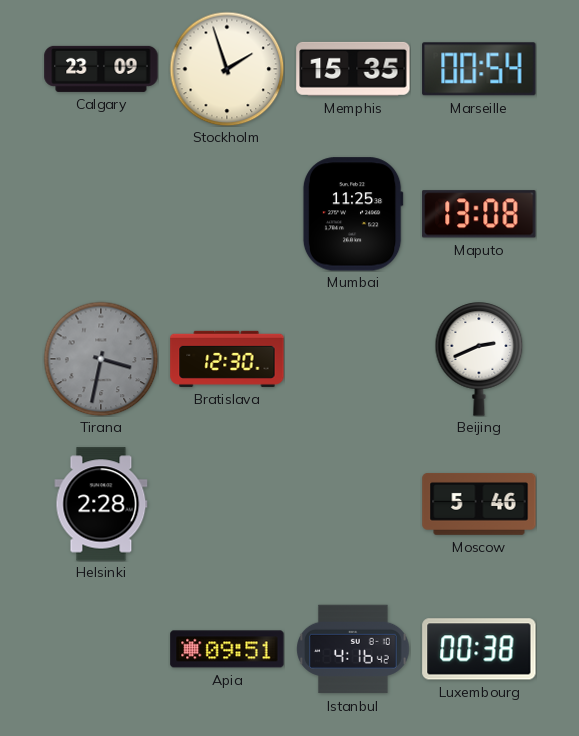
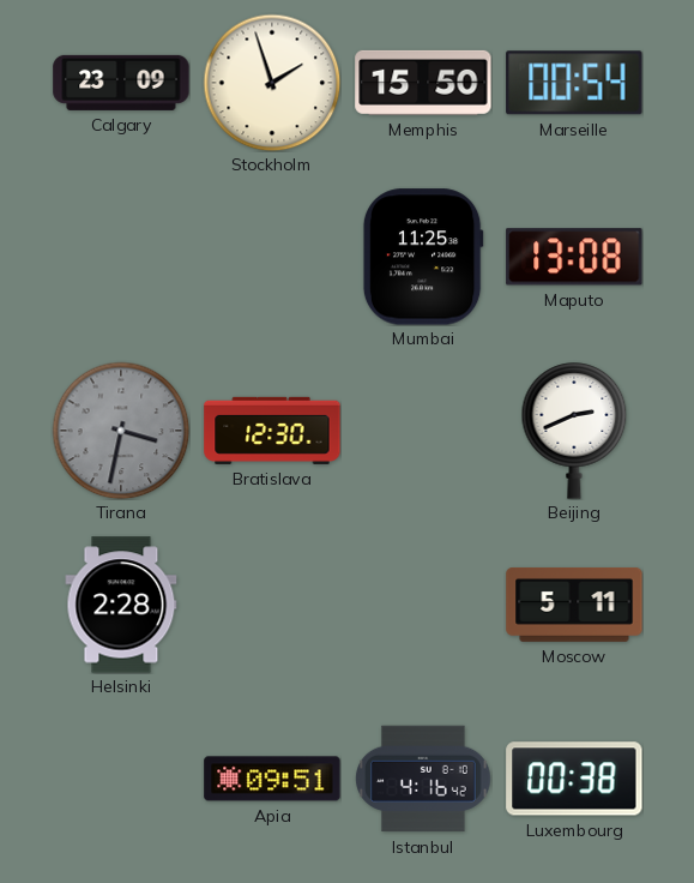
Memphis: 15:35 -> 15:50 (423, 83)
Moscow: 5:46 -> 5:11 (574, 606)
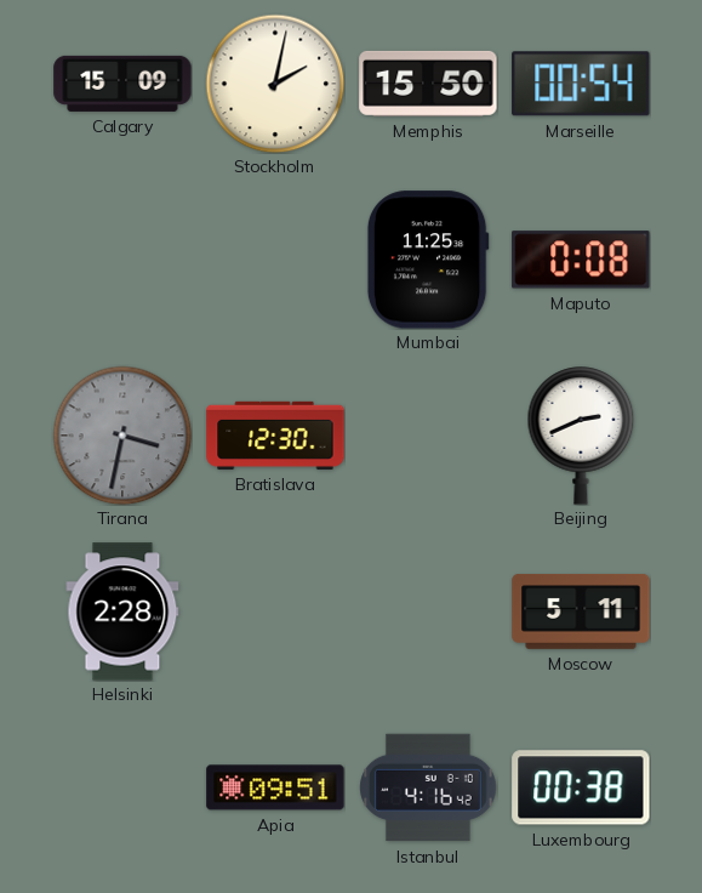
Calgary: 23:09 -> 15:09 (122, 84)
Stockholm: 1:57 -> 2:02 (275, 84)
Maputo: 13:08 -> 0:08 (581, 260)
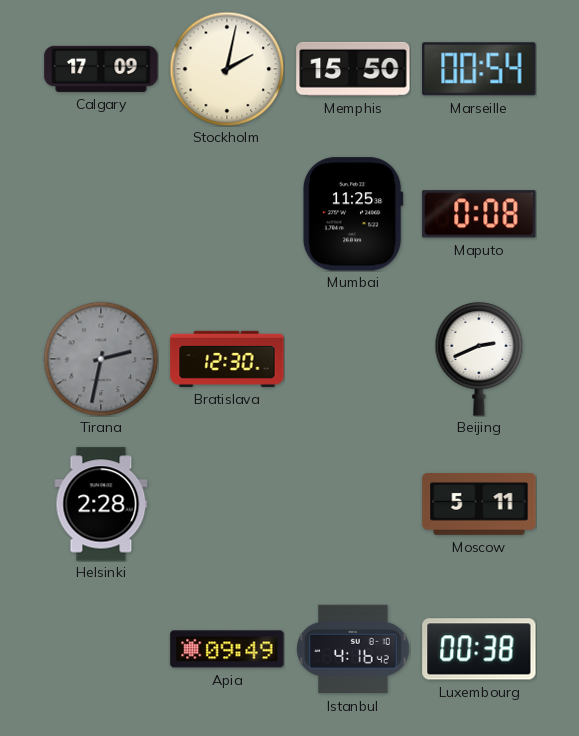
Calgary: 15:09 -> 17:09 (101, 69)
Tirana: 3:32 -> 2:32 (101, 359)
Apia: 09:51 -> 09:49 (227, 649)
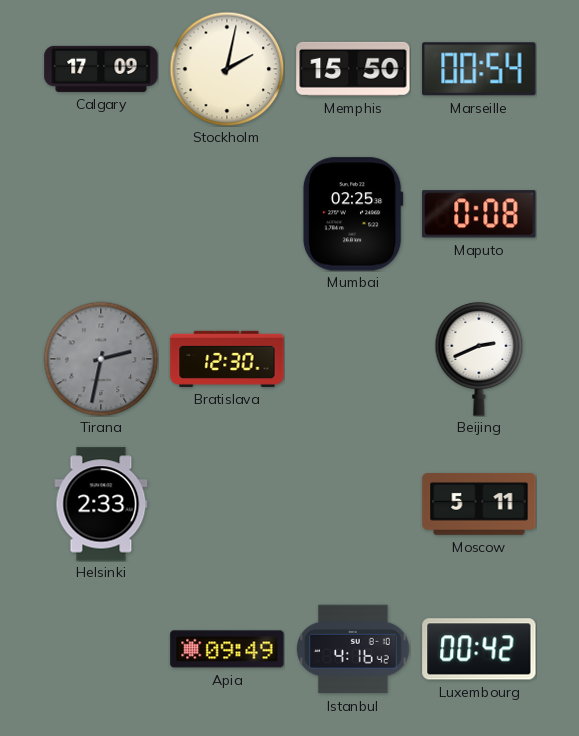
Mumbai: 11:25 -> 02:25 (353, 214)
Helsinki: 2:28 -> 2:33 (101, 504)
Luxembourg: 00:38 -> 00:42 (479, 649)
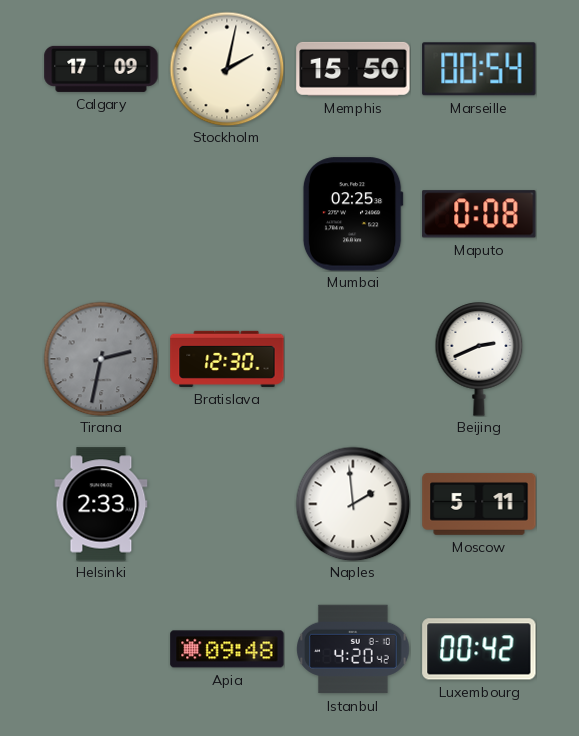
Naples: none -> 1:59 (353, 504)
Apia: 09:49 -> 09:48 (227, 649)
Istanbul: 4:16 -> 4:20 (353, 649)
